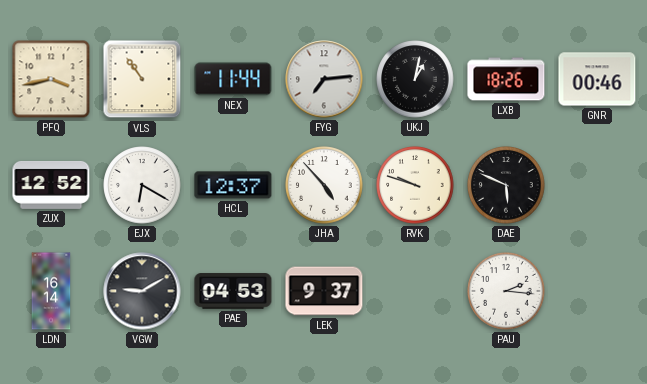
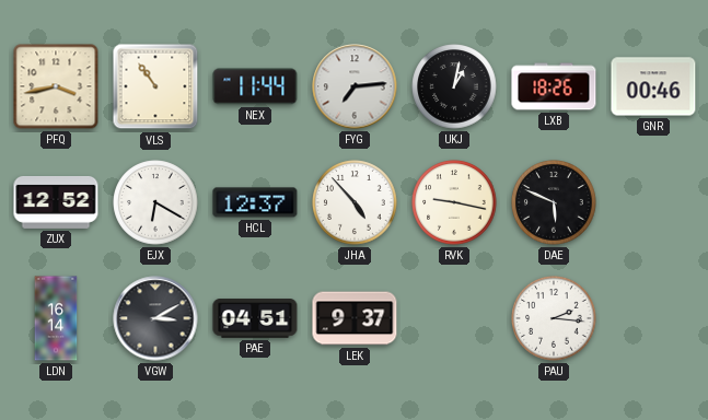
RVK: 9:48 -> 9:17 (454, 202)
VGW: 9:10 -> 3:10 (155, 318)
PAE: 04:53 -> 04:51 (255, 318)
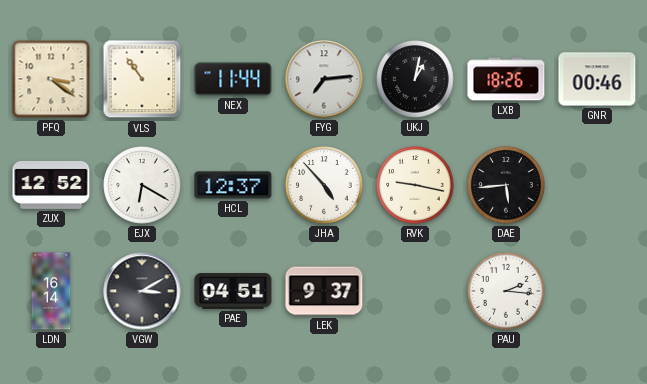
PFQ: 3:43 -> 3:21 (51, 79)
DAE: 5:49 -> 5:44 (506, 185)
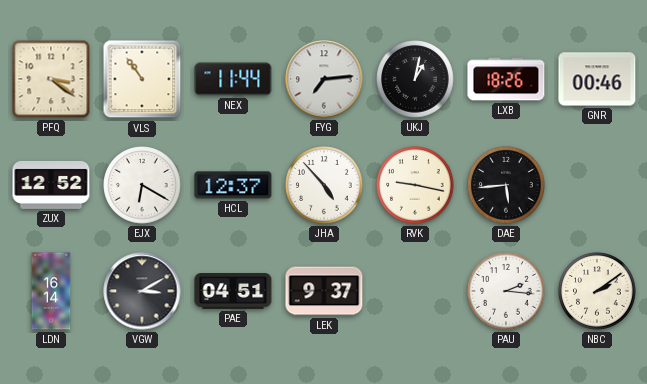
NBC: none -> 2:09 (597, 291)
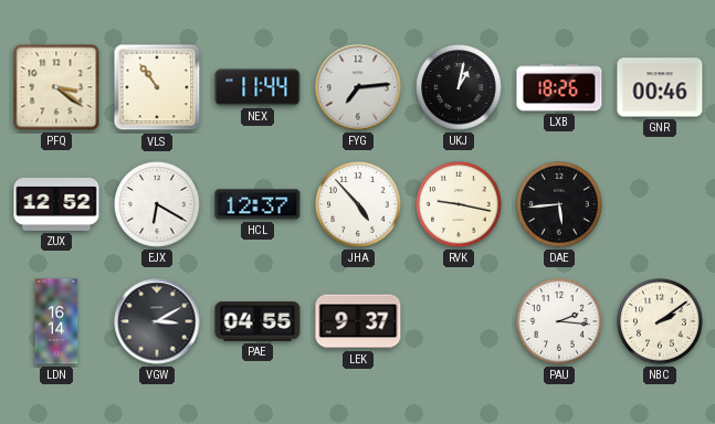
PAE: 04:51 -> 04:55 (257, 321)
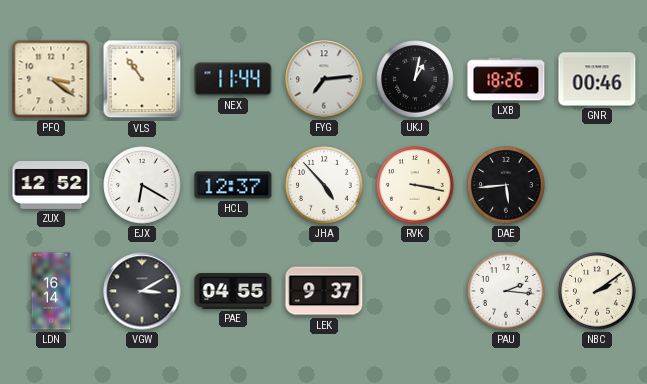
RVK: 9:17 -> 3:17 (415, 185)
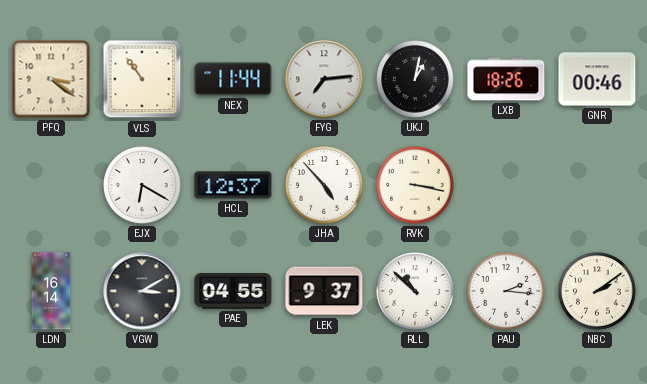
ZUX: 12:52 -> none (51, 185)
DAE: 5:44 -> none (506, 185)
RLL: none -> 10:52 (415, 291)
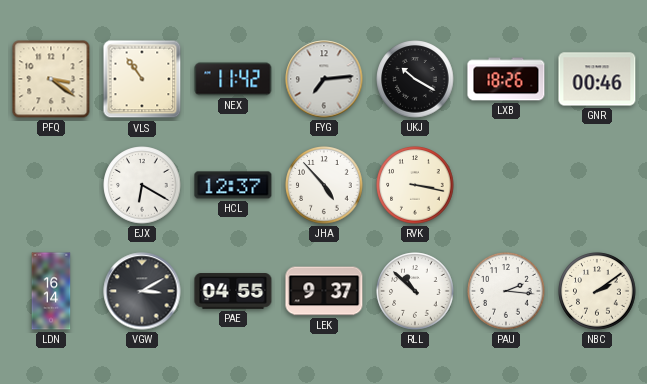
NEX: 11:44 -> 11:42 (233, 79)
UKJ: 1:02 -> 10:20 (415, 79)
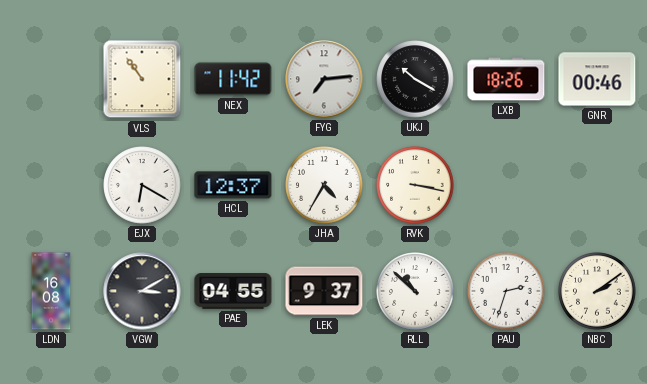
PFQ: 3:21 -> none (51, 79)
JHA: 4:53 -> 4:35 (324, 185)
LDN: 16:14 -> 16:08 (51, 291)
PAU: 2:16 -> 2:33 (506, 291)
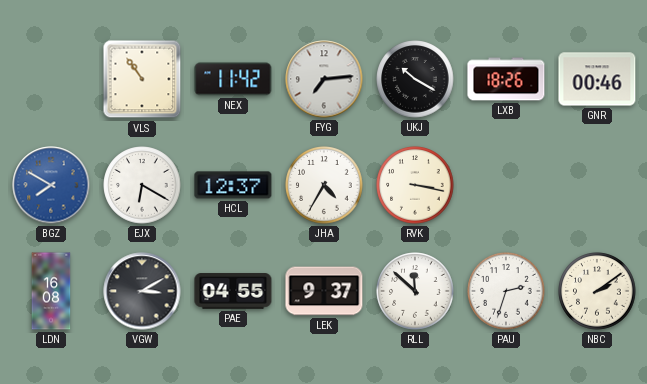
BGZ: none -> 7:50 (51, 185)
RLL: 10:52 -> 11:52 (415, 291)
